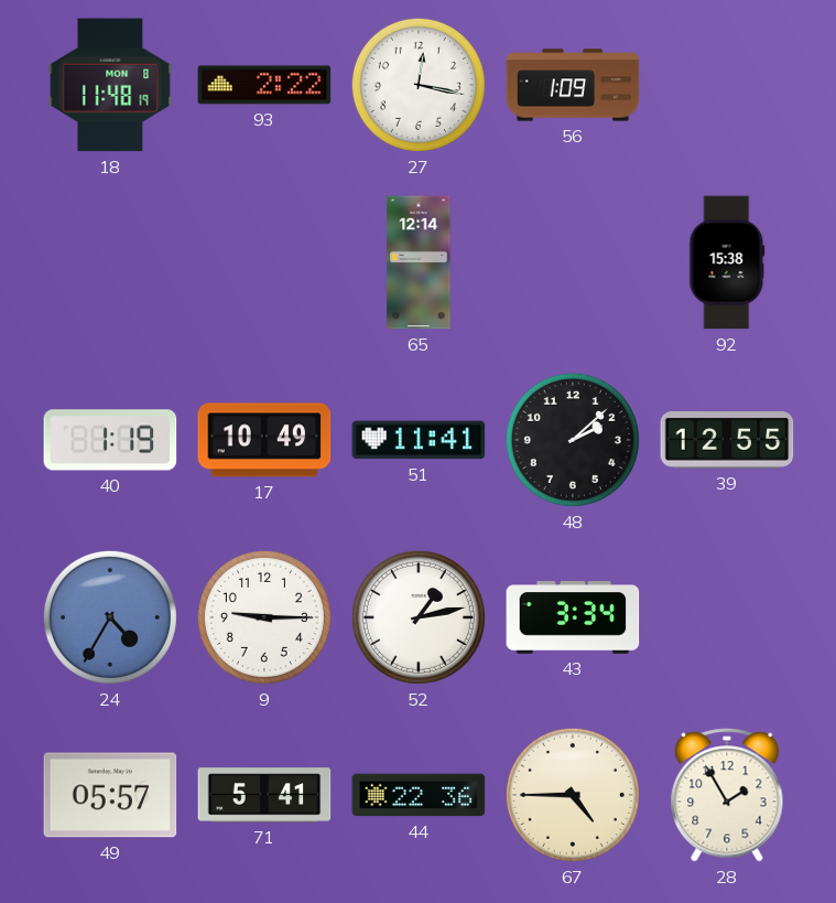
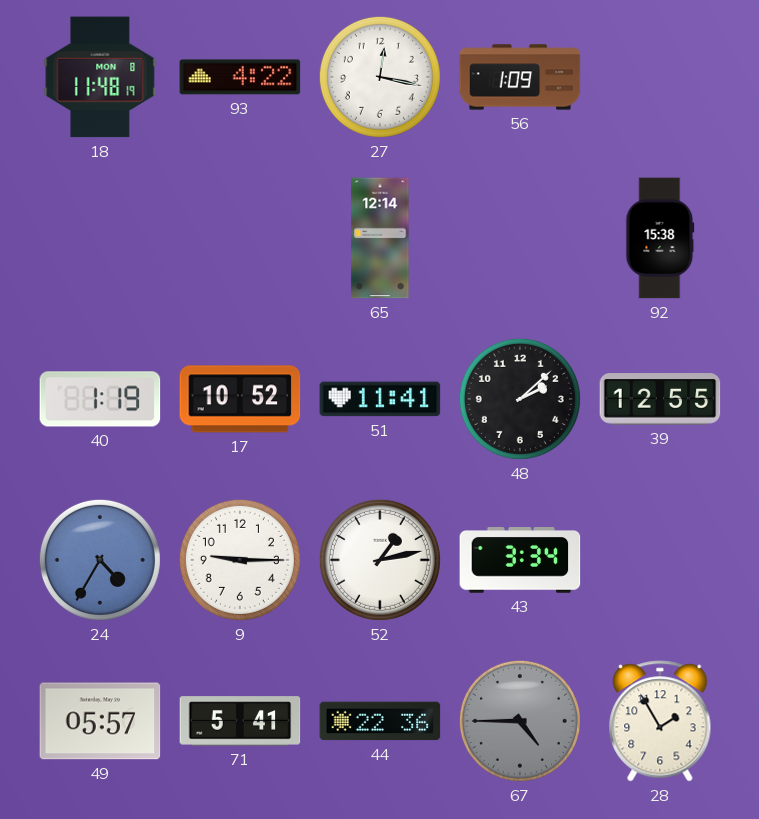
93: 2:22 -> 4:22 (240, 77)
17: 10:49 -> 10:52 (240, 399)
67 dial: cream -> grey (520, 721)
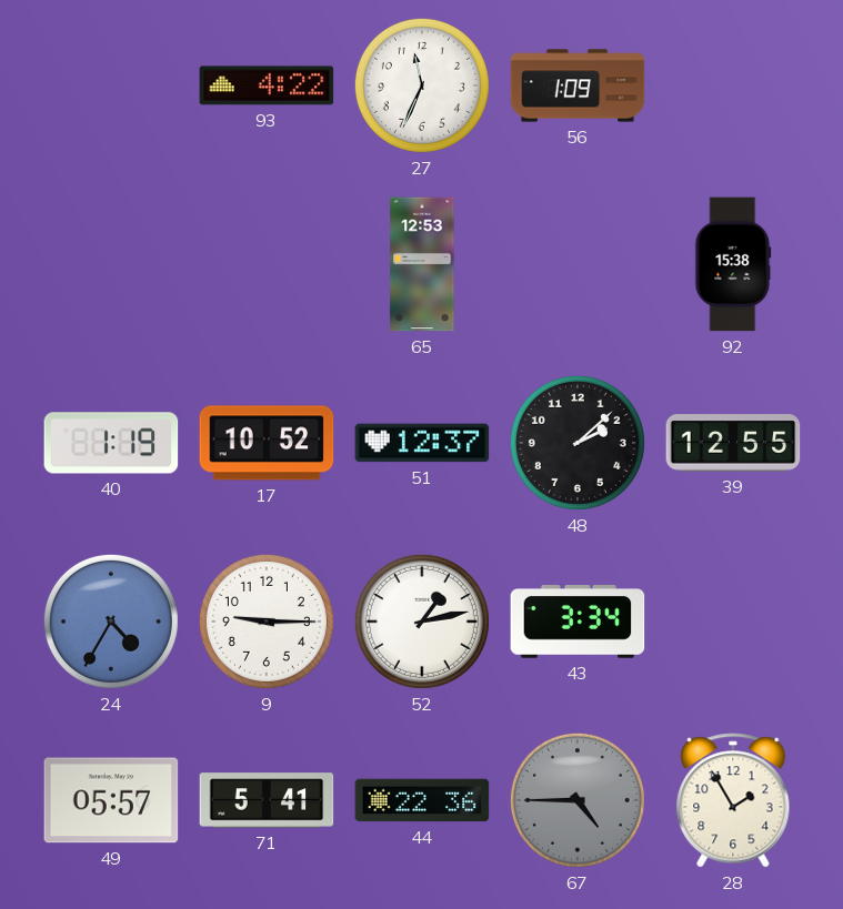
18: 11:48 -> none (100, 77)
27: 12:17 -> 11:34 (422, 85)
65: 12:14 -> 12:53 (422, 264)
51: 11:41 -> 12:37 (422, 443)
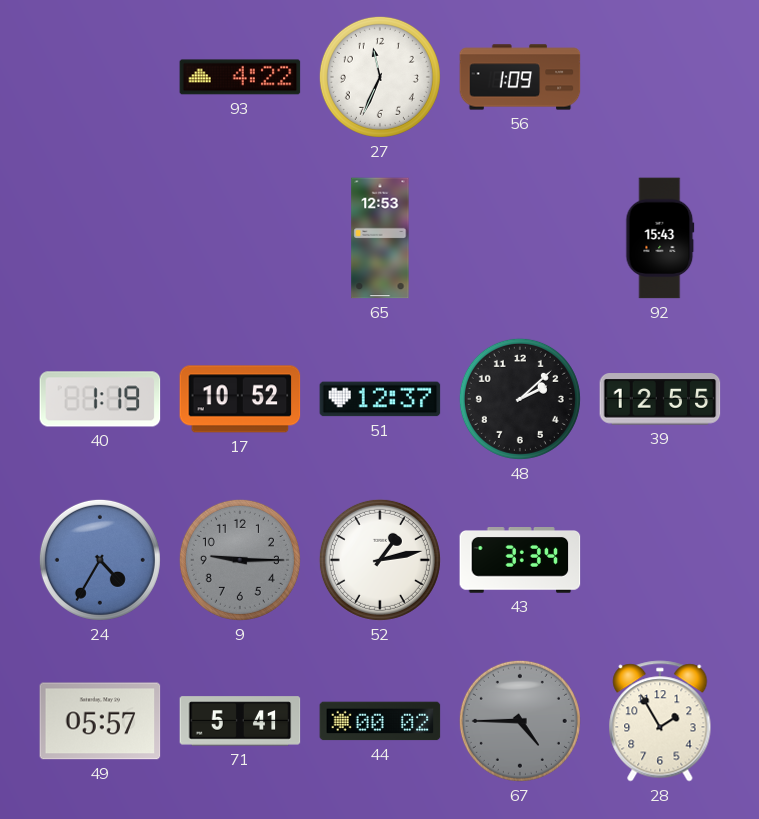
92: 15:38 -> 15:43 (660, 238)
9 dial: white -> grey (240, 560)
44: 22:36 -> 00:02 (380, 721)
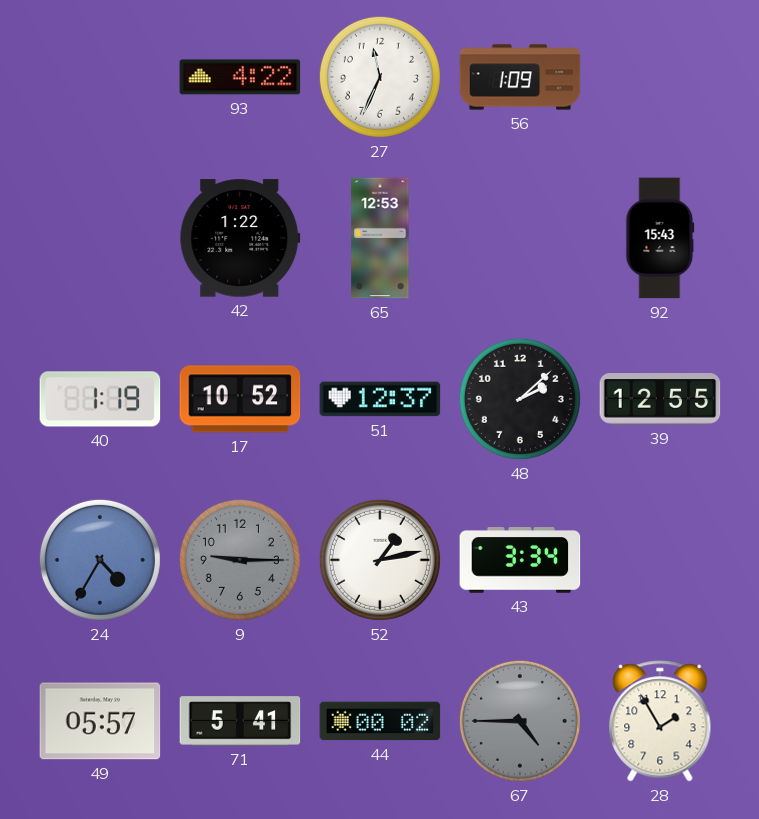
42: none -> 1:22 (240, 238)
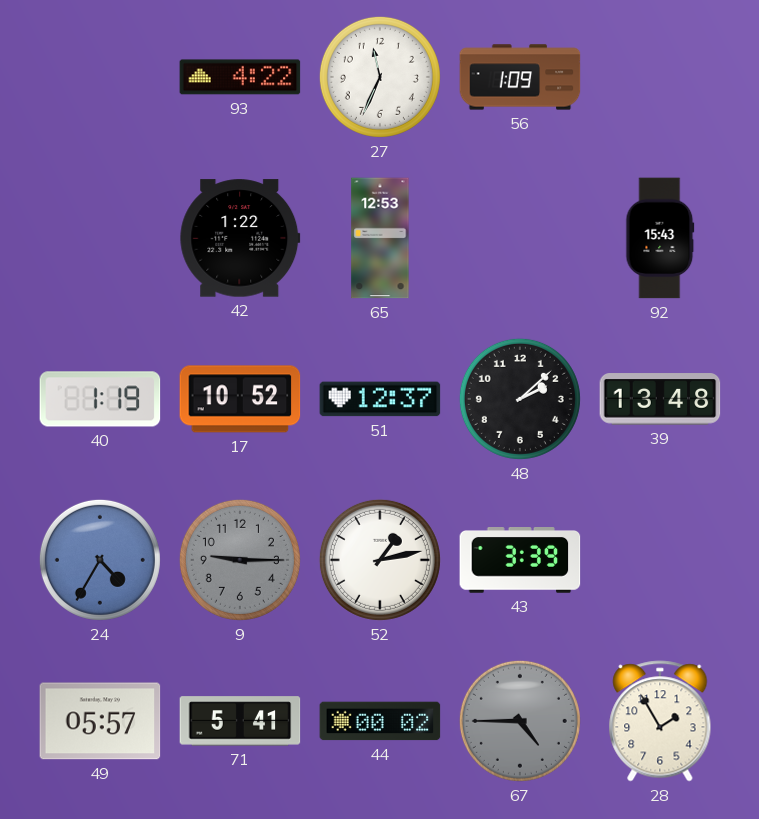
39: 12:55 -> 13:48 (660, 399)
43: 3:34 -> 3:39 (520, 561)
